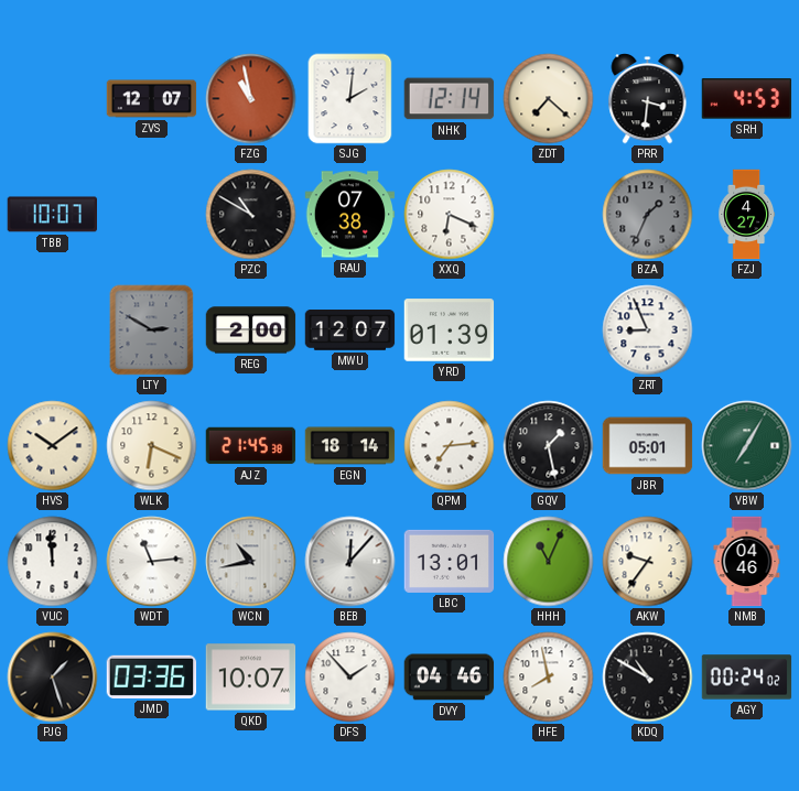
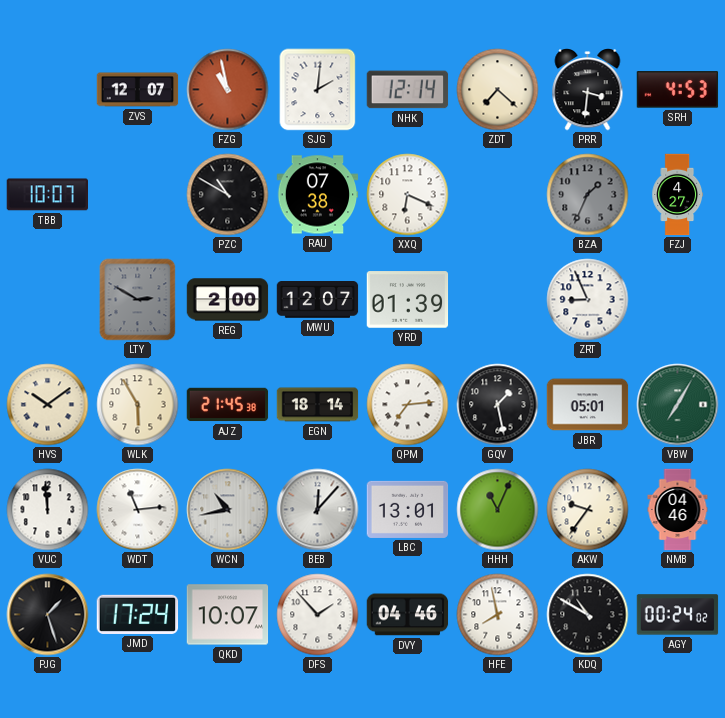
WLK: 6:19 -> 5:55 (138, 405)
JMD: 03:36 -> 17:24 (138, 614)
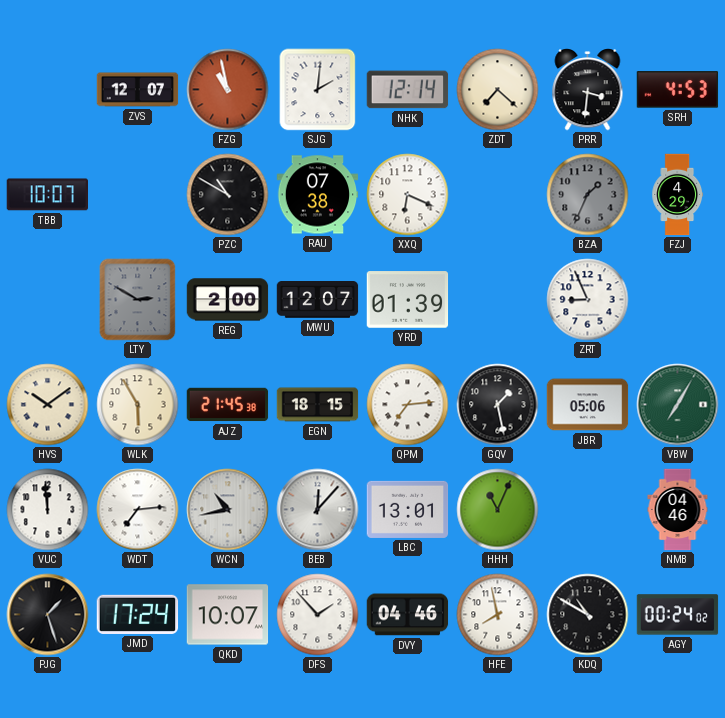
FZJ: 4:27 -> 4:29 (678, 195)
EGN: 18:14 -> 18:15 (318, 405)
JBR: 05:01 -> 05:06 (588, 405)
WDT: 11:14 -> 7:14 (138, 510)
AKW: 9:36 -> none (588, 510)
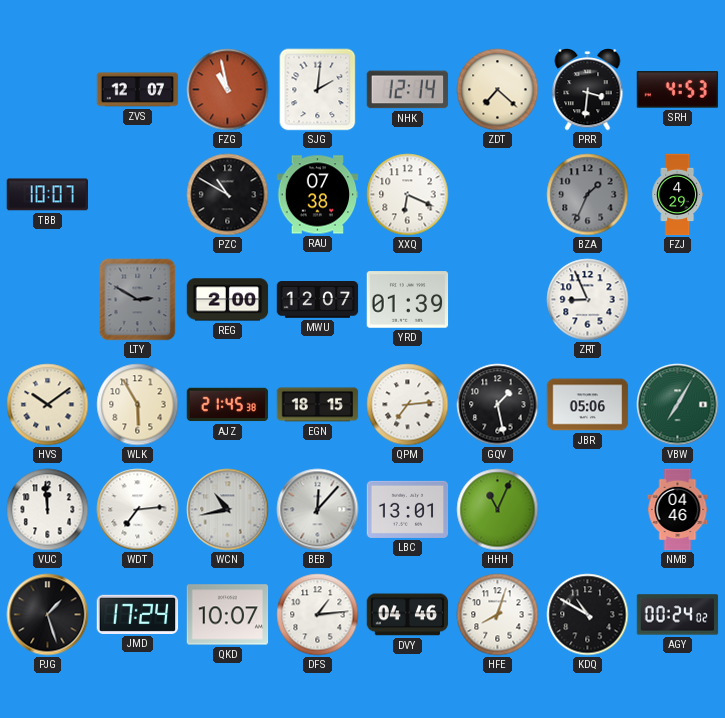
DFS: 1:53 -> 1:14 (318, 615)
HFE: 7:58 -> 8:03 (498, 615)
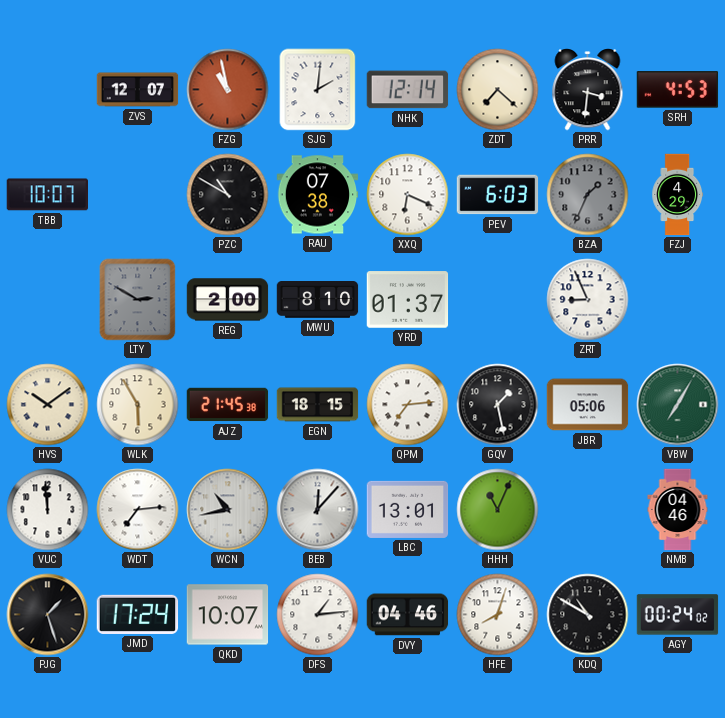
PEV: none -> 6:03 (498, 195)
MWU: 12:07 -> 8:10 (318, 300)
YRD: 01:39 -> 01:37 (408, 300)
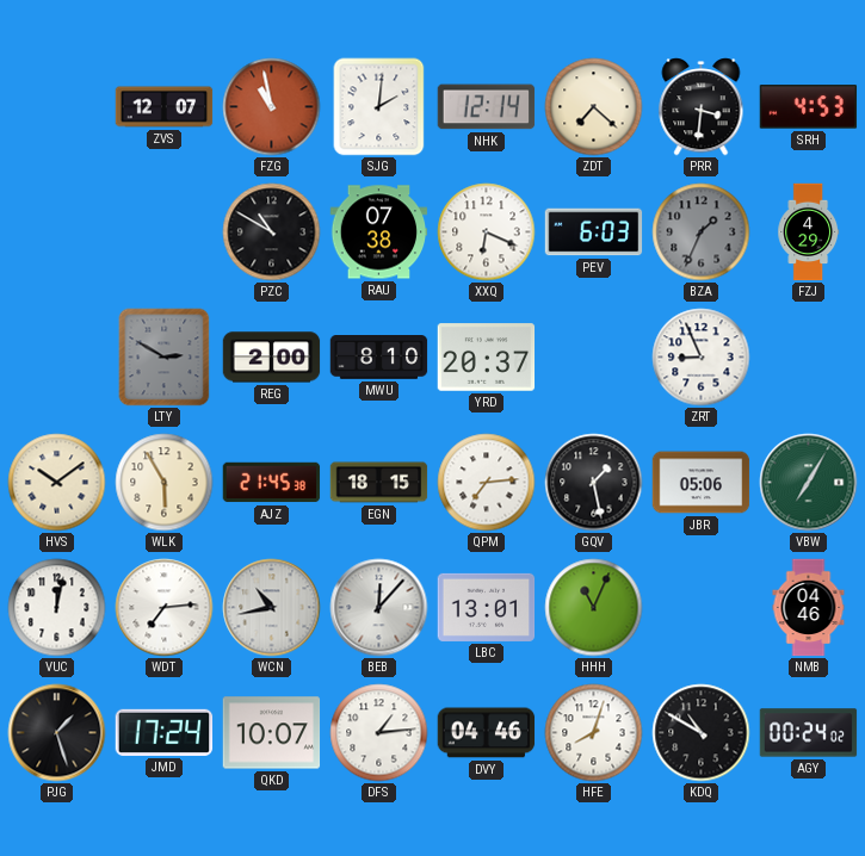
TBB: 10:07 -> none (47, 195)
YRD: 01:37 -> 20:37 (487, 358)
VUC: 11:59 -> 12:02 (57, 608)
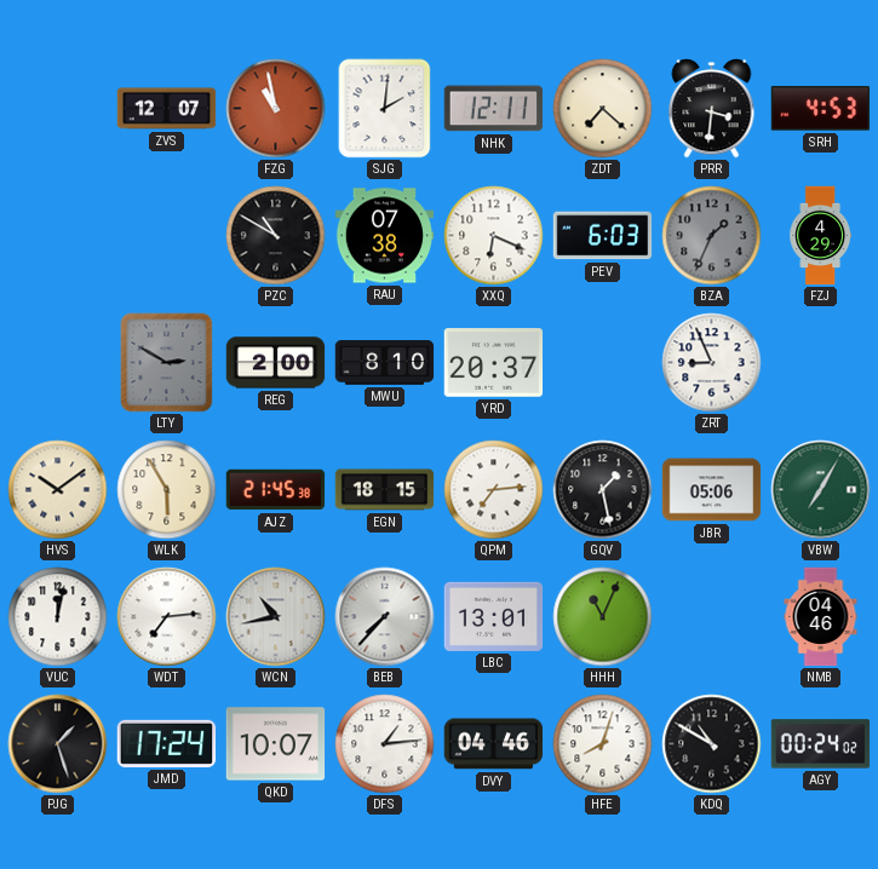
NHK: 12:14 -> 12:11 (494, 109)
BEB: 12:07 -> 7:37 (385, 617)
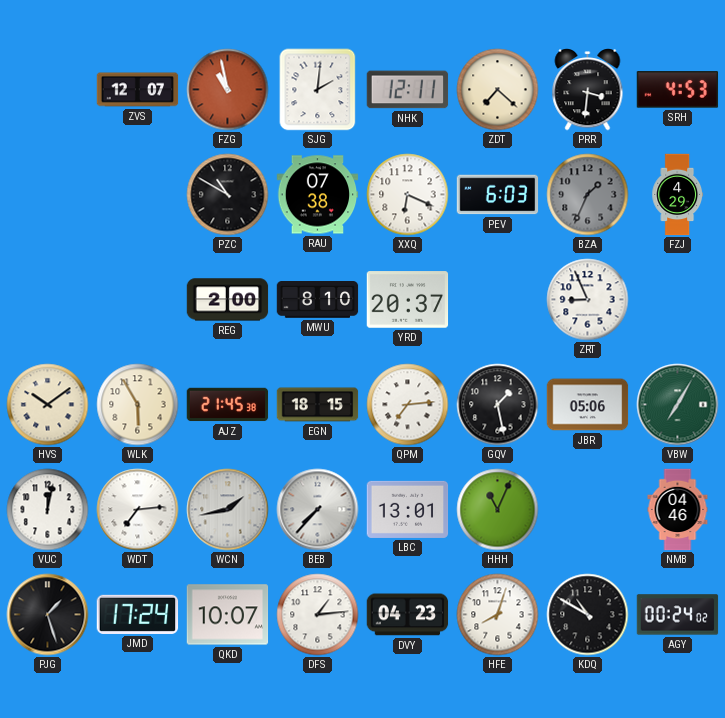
LTY: 2:50 -> none (167, 363)
WCN: 10:43 -> 1:43 (228, 510)
DVY: 04:46 -> 04:23 (408, 615)
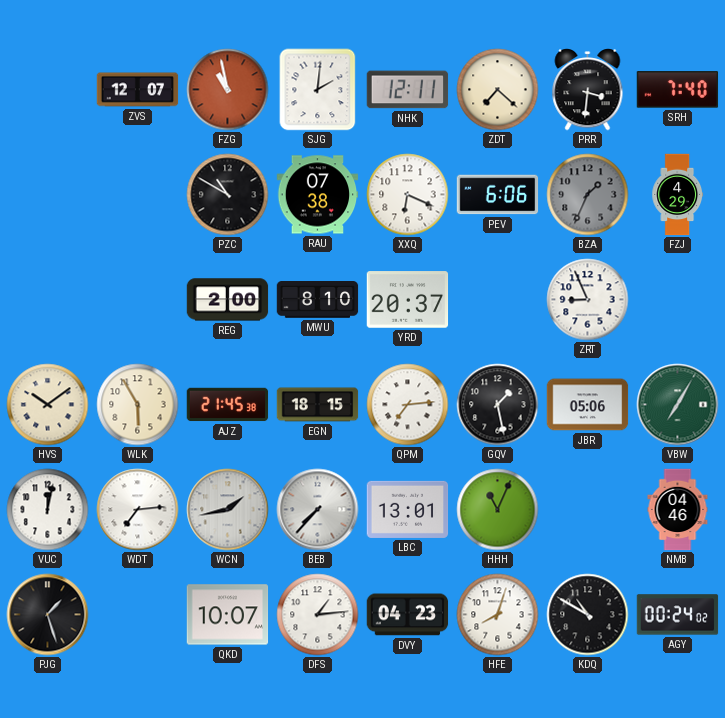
SRH: 4:53 -> 7:40 (678, 90)
PEV: 6:03 -> 6:06 (498, 195)
JMD: 17:24 -> none (138, 614)
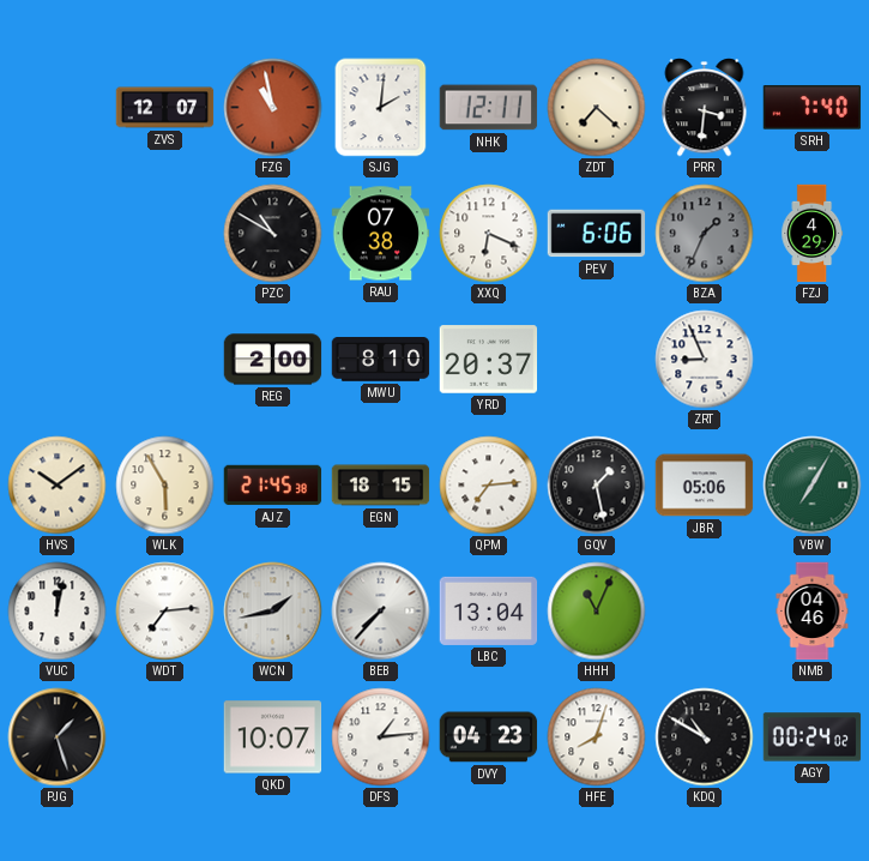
LBC: 13:01 -> 13:04 (489, 610)
